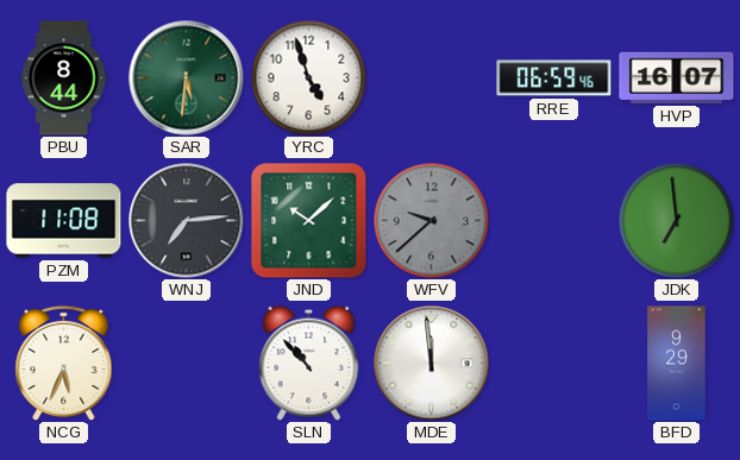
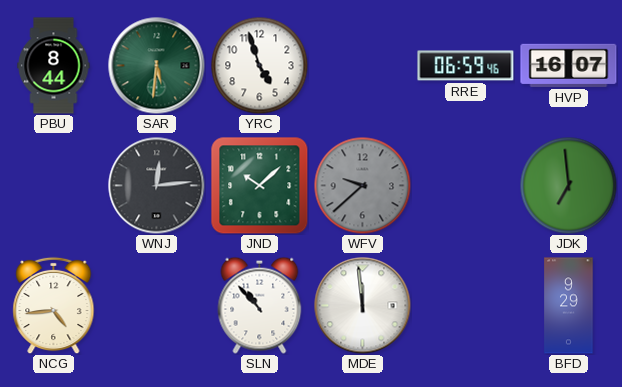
PZM: 11:08 -> none (64, 221)
WNJ: 7:14 -> 12:14 (157, 186)
NCG: 5:34 -> 4:44 (54, 305)
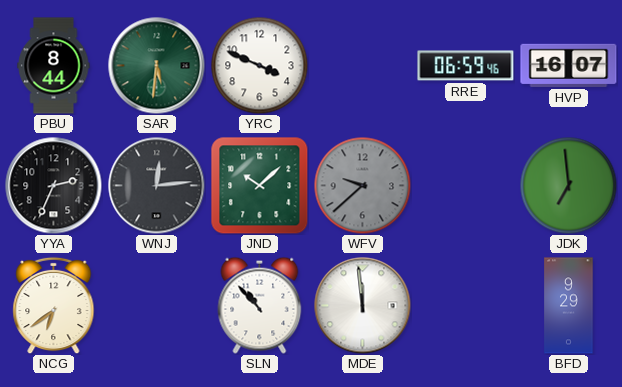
YRC: 4:57 -> 3:49 (259, 65)
YYA: none -> 2:34 (54, 186)
NCG: 4:44 -> 6:39 (54, 305)
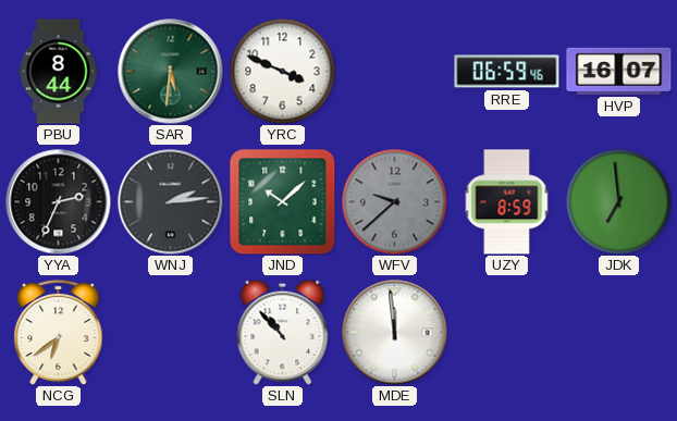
WNJ: 12:14 -> 2:14 (171, 202)
UZY: none -> 8:59 (507, 202)
BFD: 9:29 -> none (569, 306)
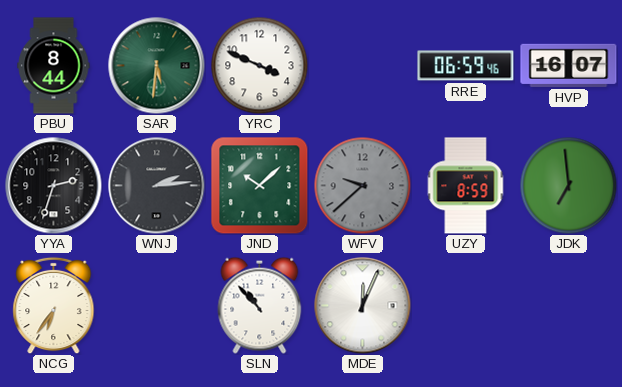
YYA: 2:34 -> 2:33 (54, 186)
NCG: 6:39 -> 6:36 (54, 305)
MDE: 11:59 -> 12:04 (363, 306)
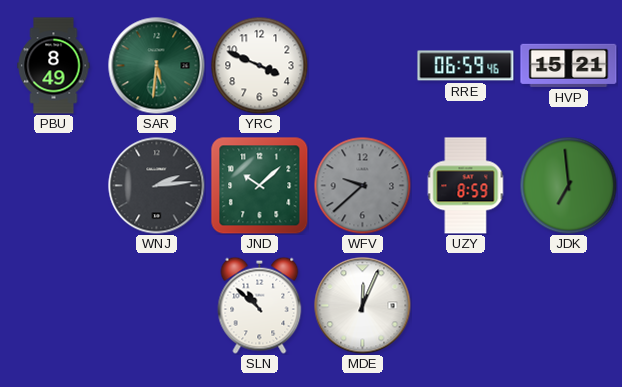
PBU: 8:44 -> 8:49 (54, 66)
HVP: 16:07 -> 15:21 (569, 65)
YYA: 2:33 -> none (54, 186)
NCG: 6:36 -> none (54, 305)
SLN: 10:53 -> 10:52 (260, 305)
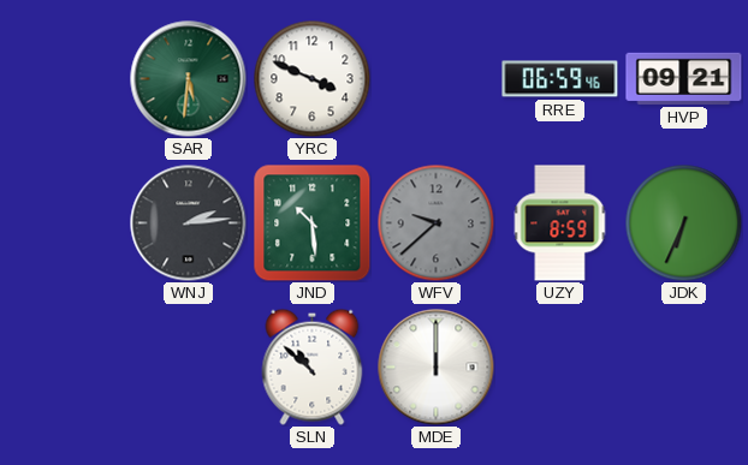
PBU: 8:49 -> none (54, 66)
HVP: 15:21 -> 09:21 (684, 78)
JND: 10:08 -> 10:29 (313, 223)
JDK: 6:59 -> 6:34 (683, 222)
MDE: 12:04 -> 12:00 (437, 368)
